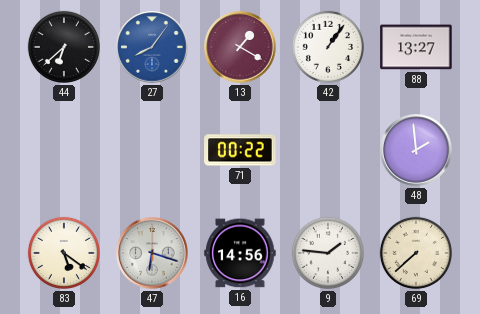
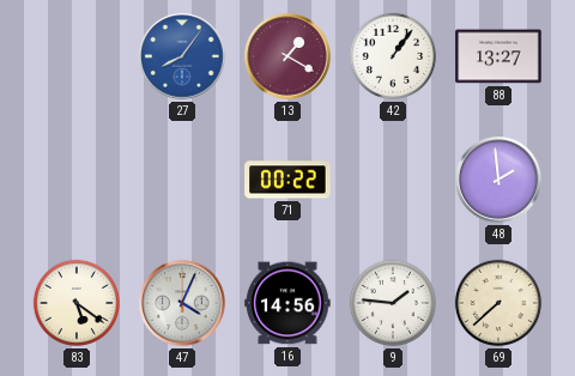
44: 6:38 -> none (64, 47)
47: 6:18 -> 4:04 (182, 303)
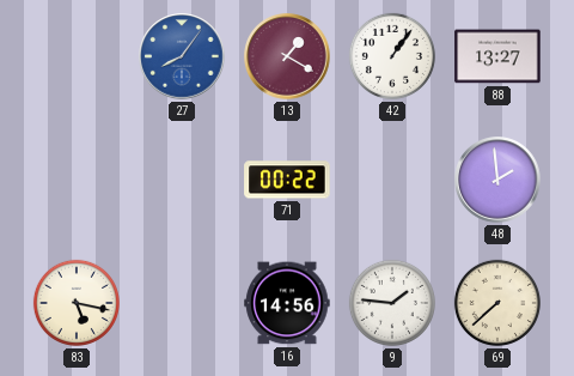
83: 5:21 -> 5:17 (77, 303)
47: 4:04 -> none (182, 303)
